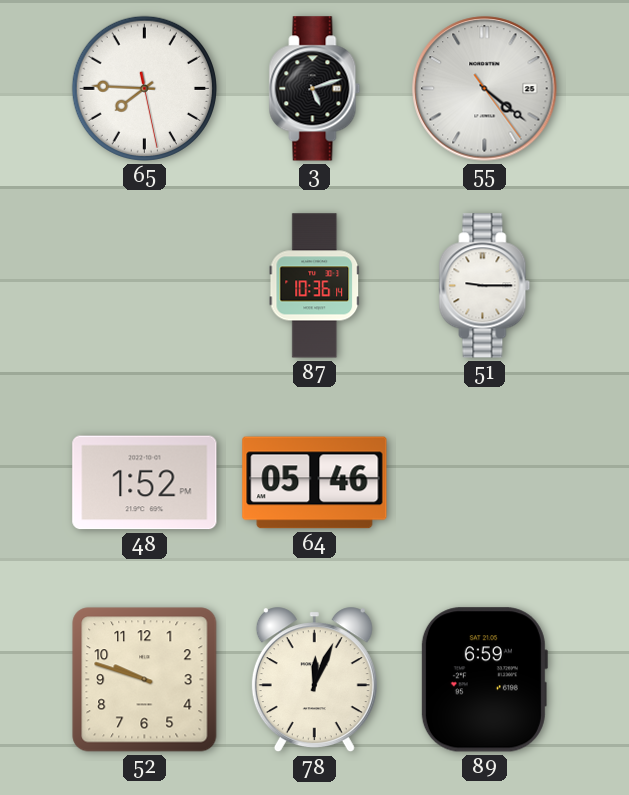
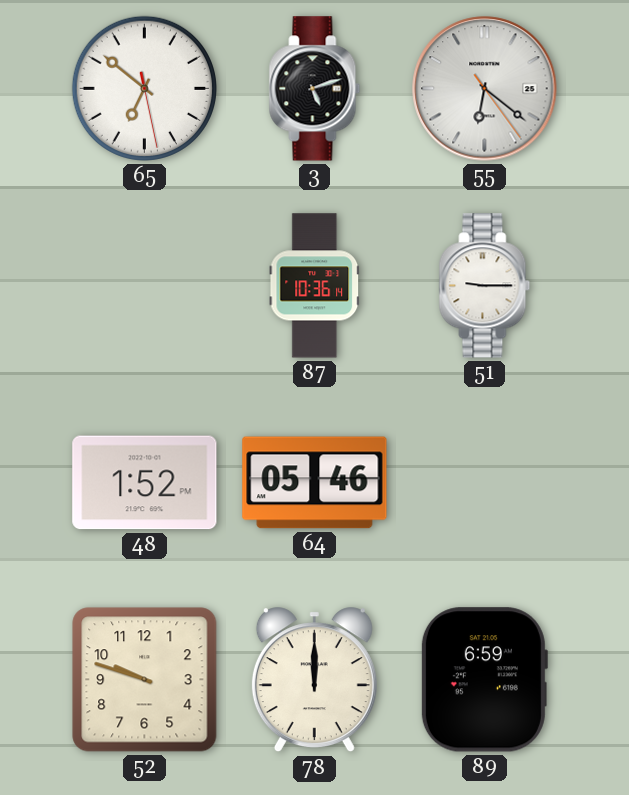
65: 7:45 -> 6:51 (144, 88)
55: 4:21 -> 6:21 (485, 89)
78: 12:04 -> 12:00 (314, 680)
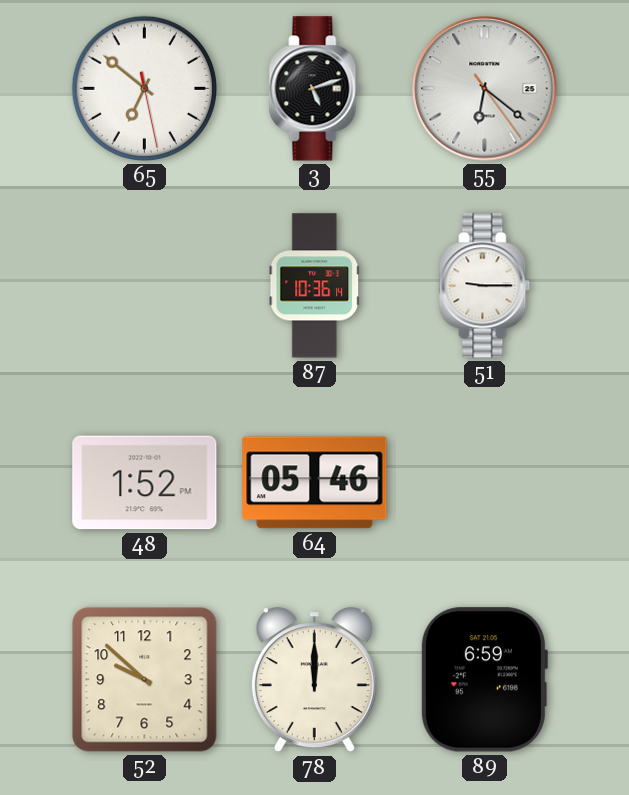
52: 9:48 -> 9:52 (145, 680)
